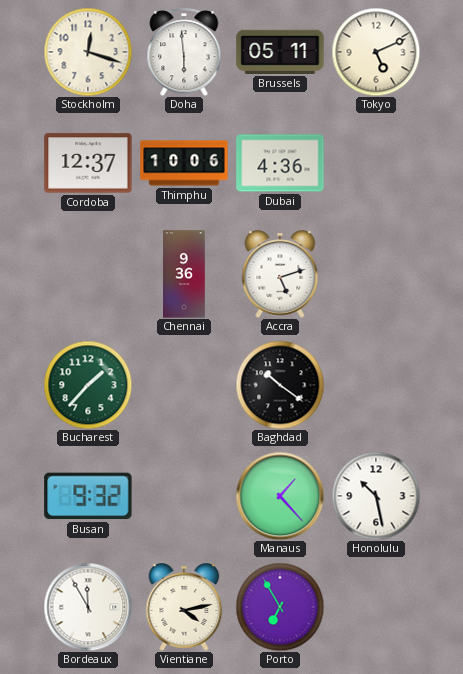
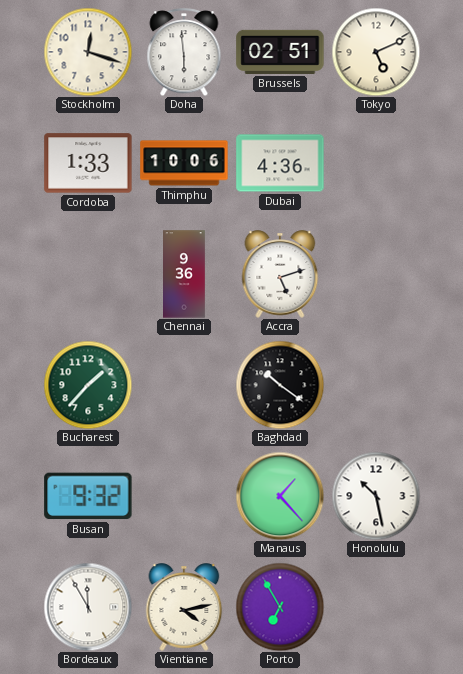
Brussels: 05:11 -> 02:51 (280, 52)
Cordoba: 12:37 -> 1:33 (88, 163)
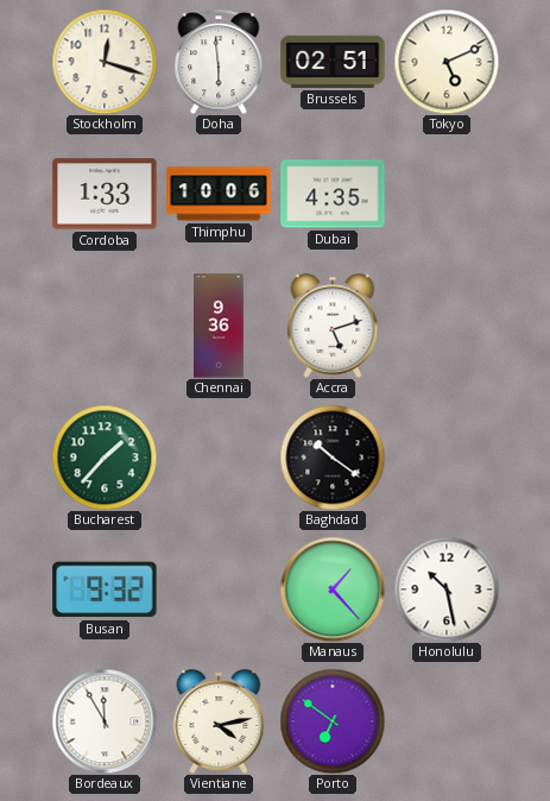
Dubai: 4:36 -> 4:35 (333, 194)
Porto: 6:55 -> 6:51 (333, 721)
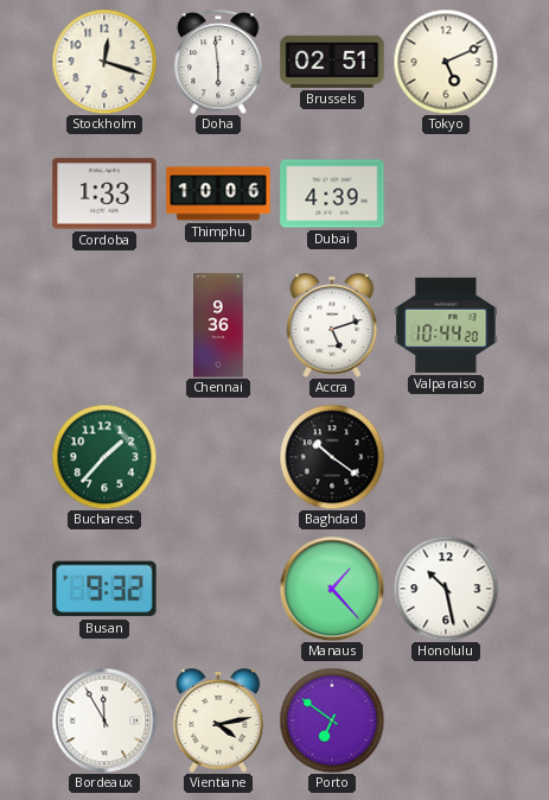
Dubai: 4:35 -> 4:39 (332, 193)
Valparaiso: none -> 10:44 (446, 325)
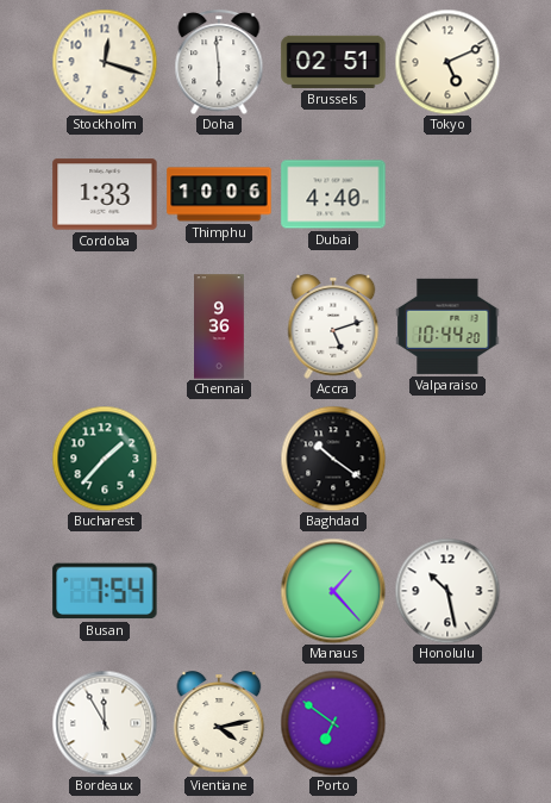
Dubai: 4:39 -> 4:40 (333, 194)
Busan: 9:32 -> 7:54 (105, 591)
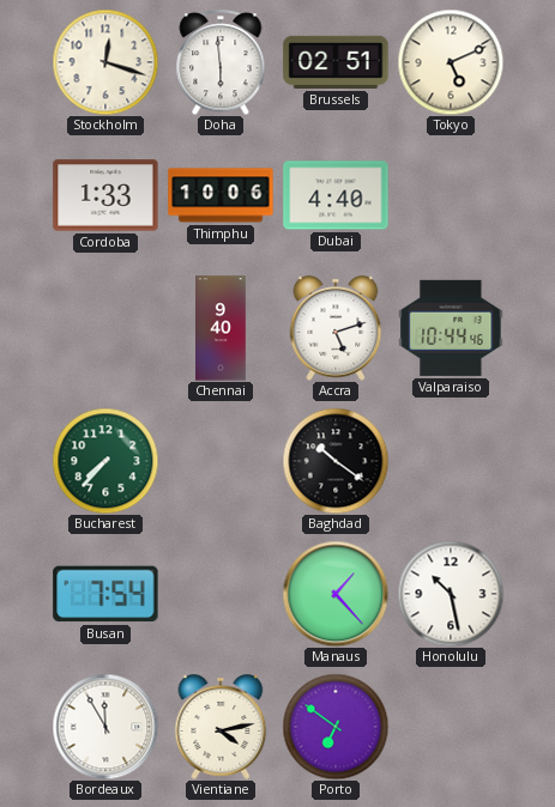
Chennai: 9:36 -> 9:40 (222, 328)
Valparaiso: 10:44:20 -> 10:44:46 (451, 328)
Bucharest: 1:37 -> 7:37 (105, 461)
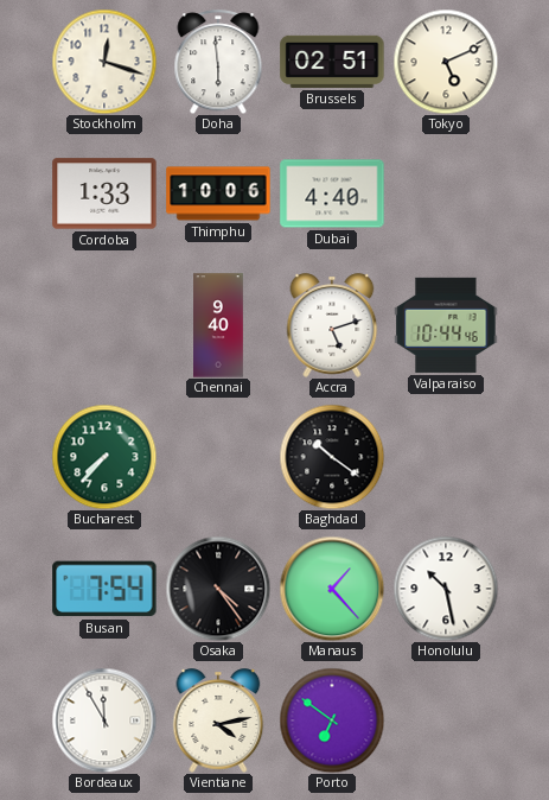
Osaka: none -> 4:24 (218, 589)
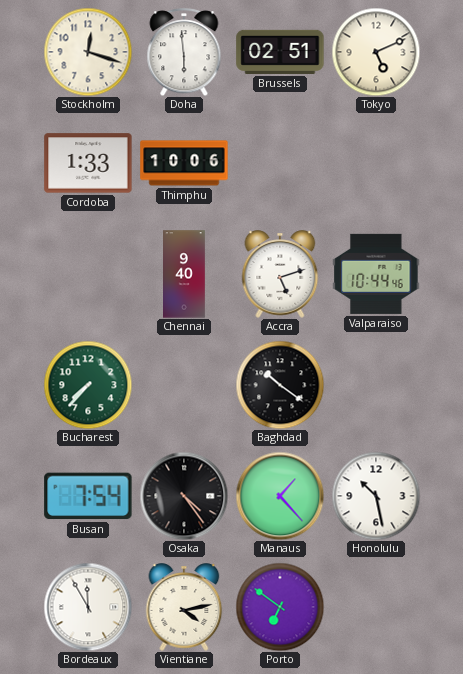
Dubai: 4:40 -> none (332, 193)
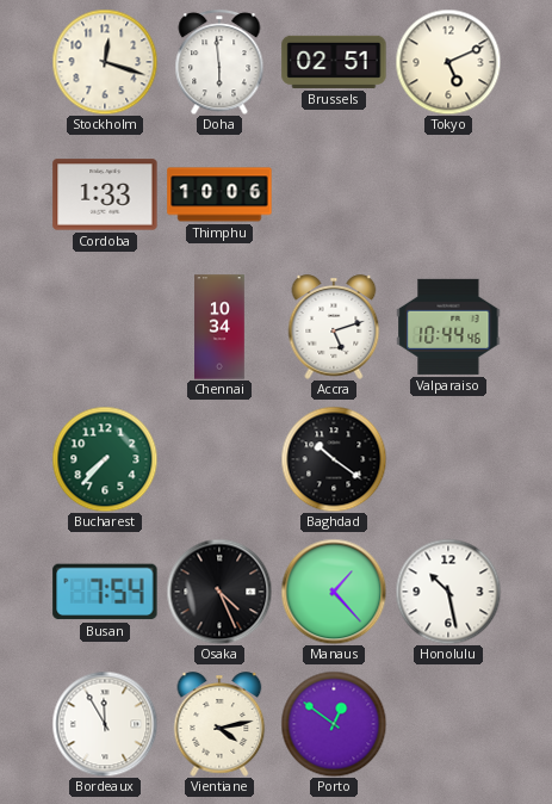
Chennai: 9:40 -> 10:34 (221, 327)
Osaka: 4:24 -> 4:26 (219, 592)
Porto: 6:51 -> 12:51 (334, 724)
